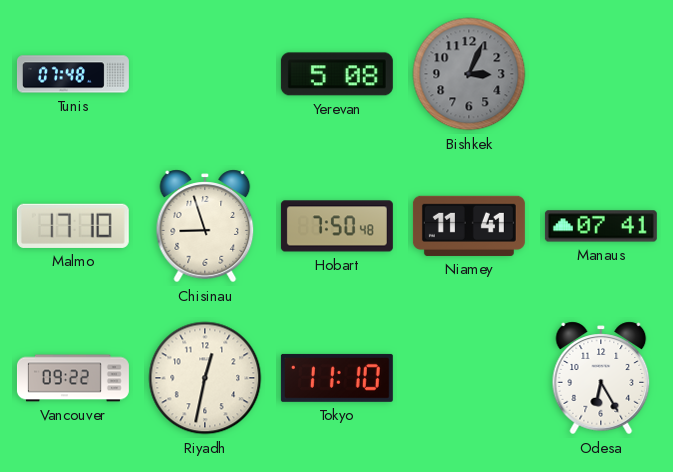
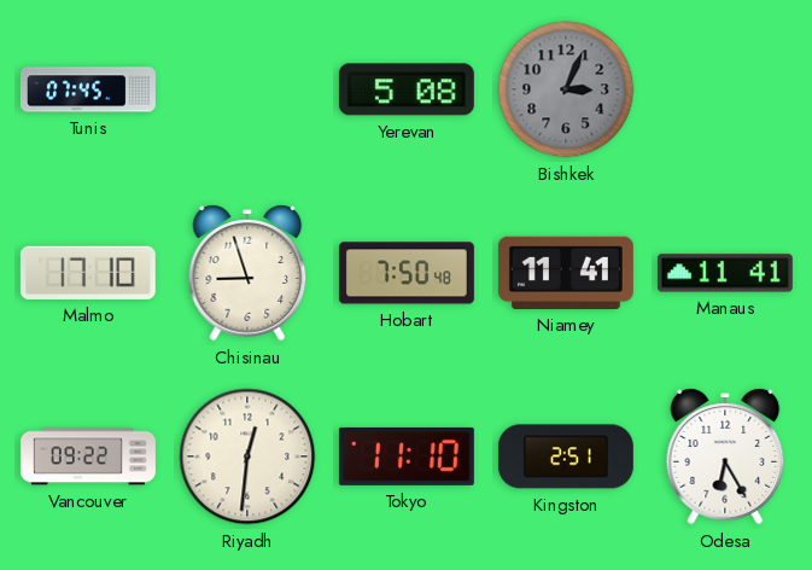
Tunis: 07:48 -> 07:45 (88, 89)
Manaus: 07:41 -> 11:41 (725, 273)
Riyadh: 12:32 -> 12:31 (247, 456)
Kingston: none -> 2:51 (566, 456)
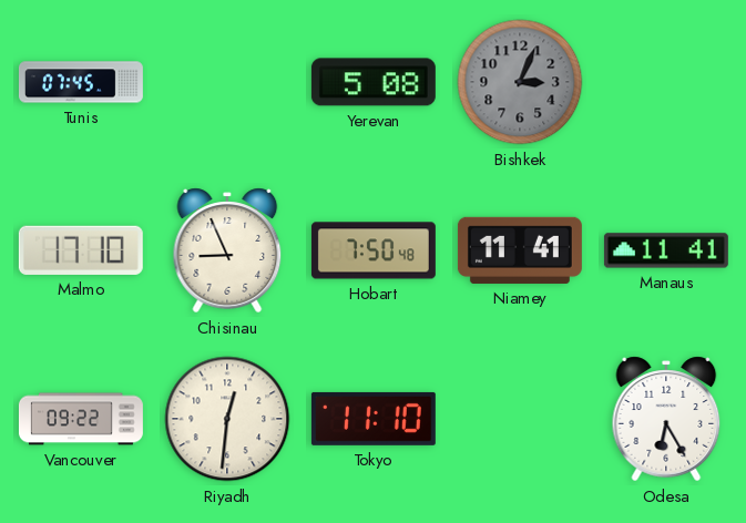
Chisinau: 8:57 -> 8:56 (227, 250)
Kingston: 2:51 -> none (566, 456)
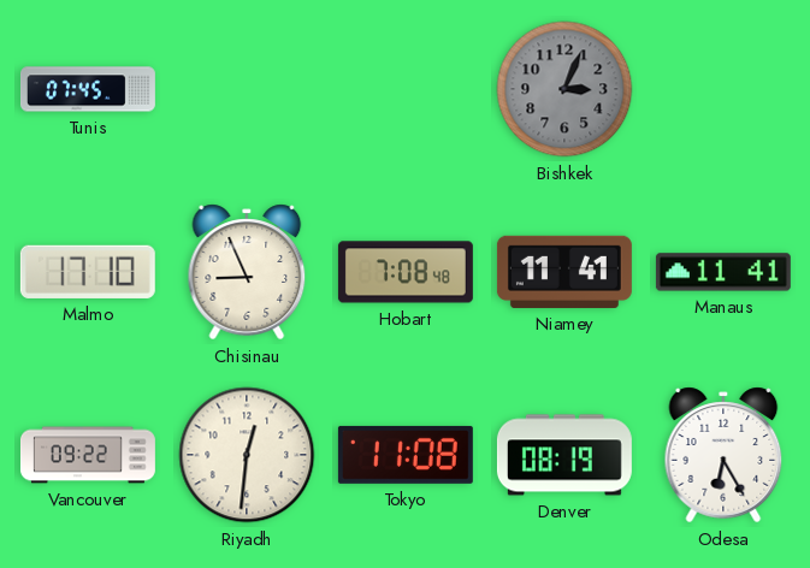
Yerevan: 5:08 -> none (374, 82)
Hobart: 7:50 -> 7:08 (406, 272)
Tokyo: 11:10 -> 11:08 (406, 455)
Denver: none -> 08:19 (564, 455)
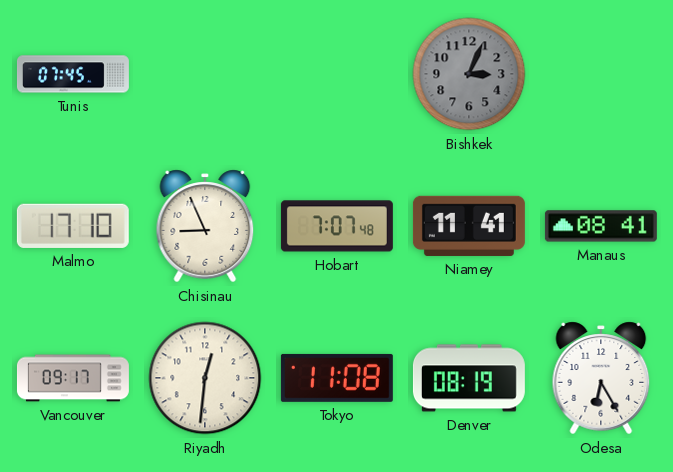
Hobart: 7:08 -> 7:07 (337, 226)
Manaus: 11:41 -> 08:41 (601, 226)
Vancouver: 09:22 -> 09:17 (73, 378)
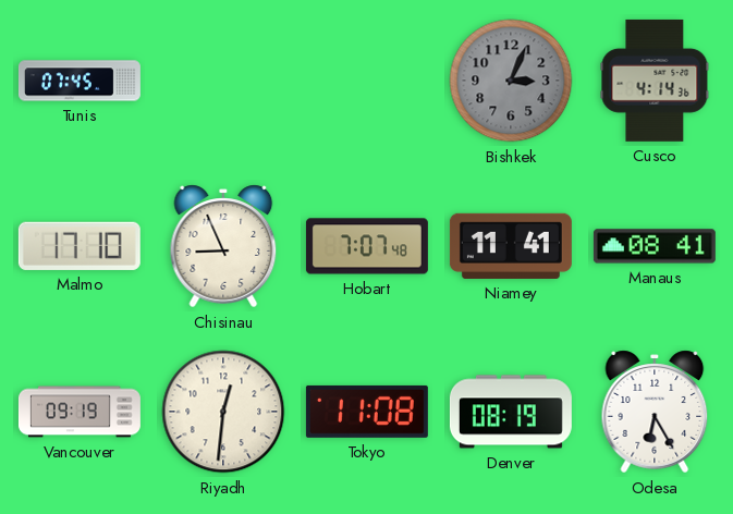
Cusco: none -> 4:14 (655, 81)
Vancouver: 09:17 -> 09:19 (80, 412)
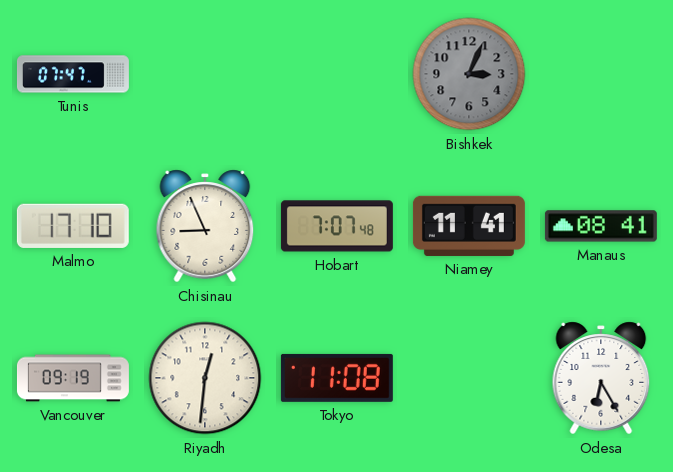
Tunis: 07:45 -> 07:47 (73, 74)
Cusco: 4:14 -> none (655, 81)
Denver: 08:19 -> none (511, 412)
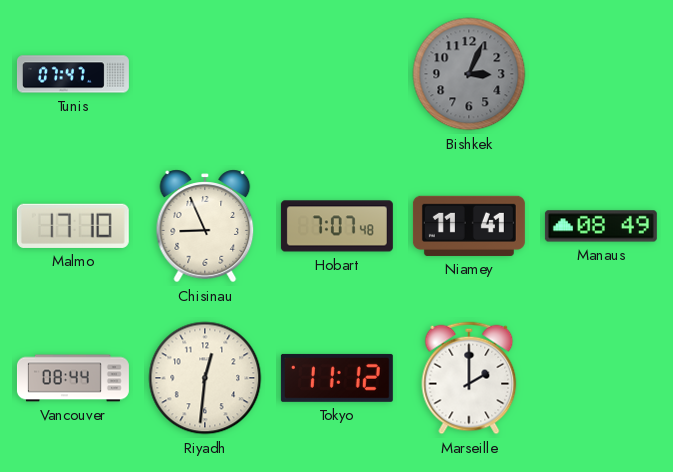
Manaus: 08:41 -> 08:49 (601, 226)
Vancouver: 09:19 -> 08:44 (73, 378)
Tokyo: 11:08 -> 11:12 (337, 378)
Marseille: none -> 2:00 (469, 378)
Odesa: 6:25 -> none (601, 378)
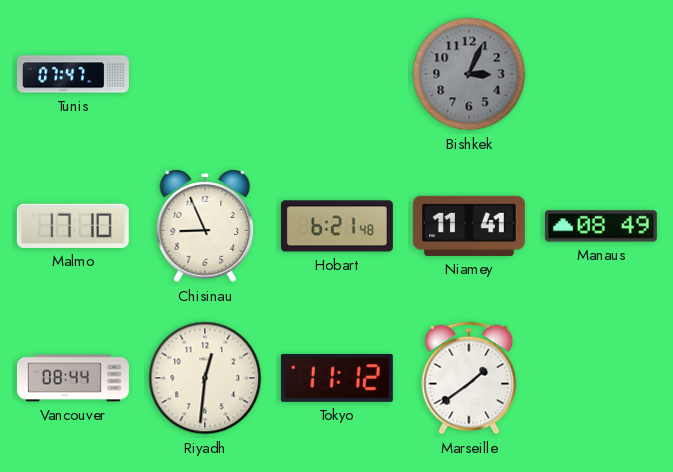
Hobart: 7:07 -> 6:21 (337, 226)
Marseille: 2:00 -> 1:39 (469, 378)
